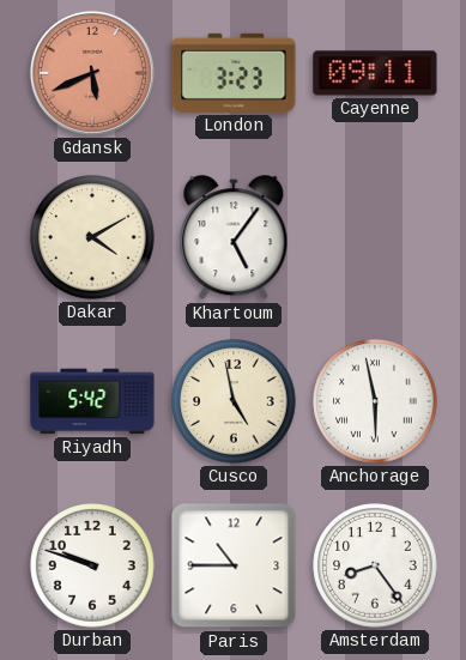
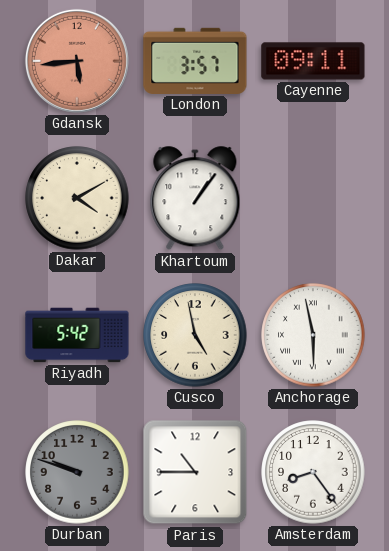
Gdansk: 5:41 -> 5:44 (77, 61)
London: 3:23 -> 3:57 (195, 61)
Khartoum: 5:06 -> 1:06 (195, 199)
Durban dial: white -> grey (77, 472)
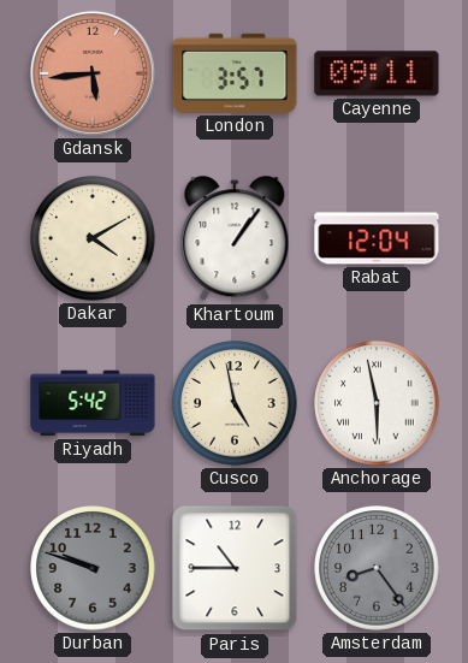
Rabat: none -> 12:04 (377, 238)
Amsterdam dial: white -> grey (377, 568)
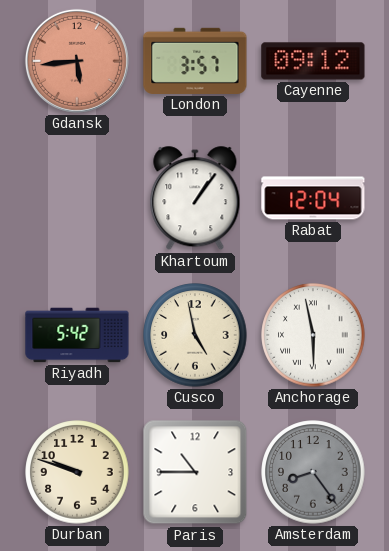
Cayenne: 09:11 -> 09:12 (313, 61)
Dakar: 4:10 -> none (93, 238)
Durban dial: grey -> cream (77, 472)
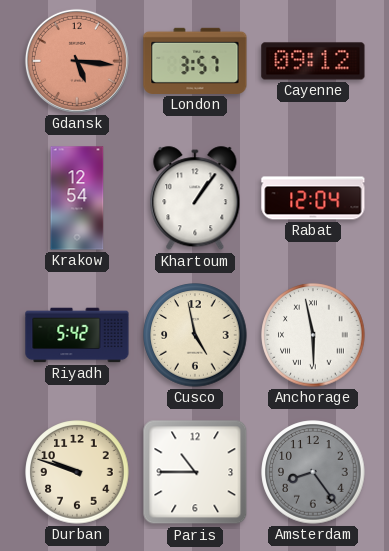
Gdansk: 5:44 -> 5:16 (77, 61)
Krakow: none -> 12:54 (77, 198)
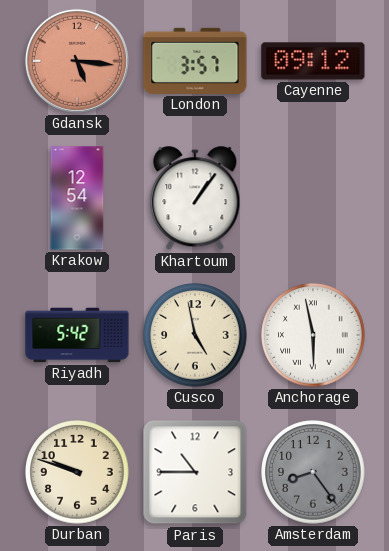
Rabat: 12:04 -> none (313, 198)
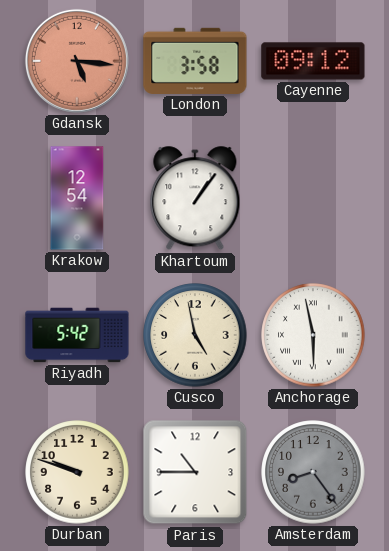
London: 3:57 -> 3:58 (195, 61)
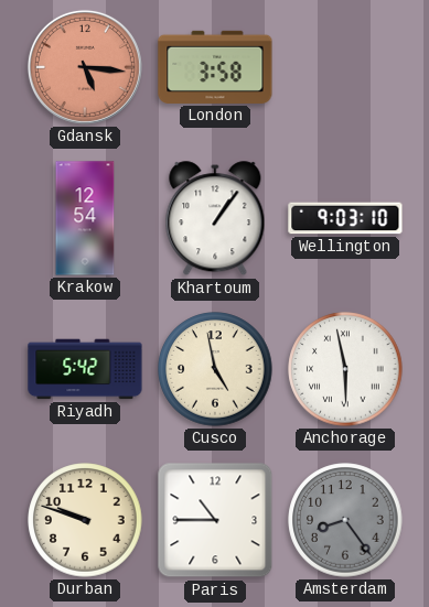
Cayenne: 09:12 -> none (313, 61)
Wellington: none -> 9:03 (345, 218)
